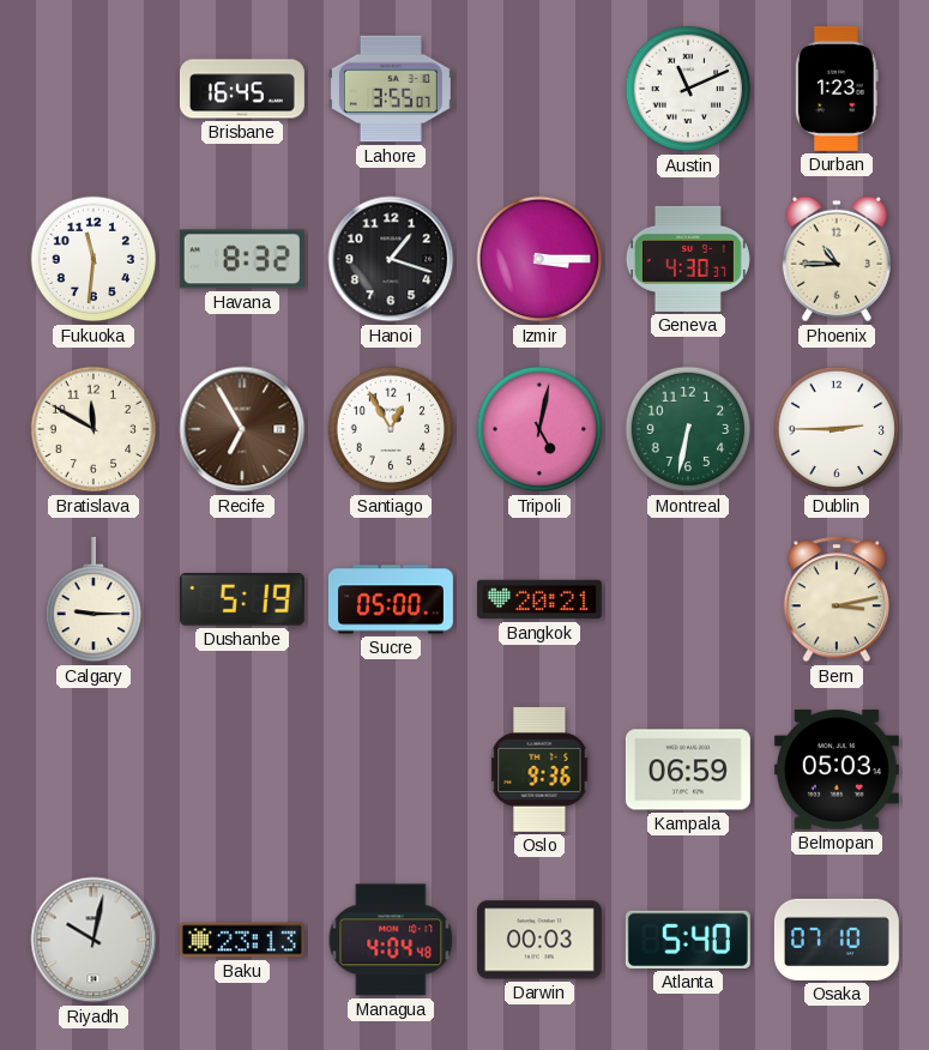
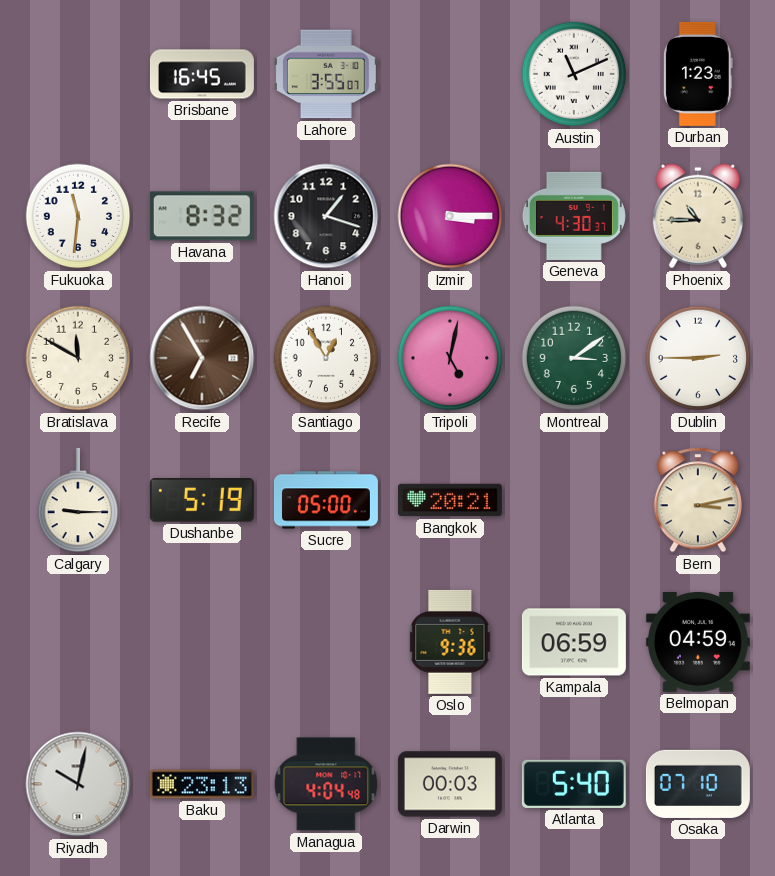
Montreal: 6:32 -> 3:09 (574, 358)
Belmopan: 05:03 -> 04:59 (698, 642)
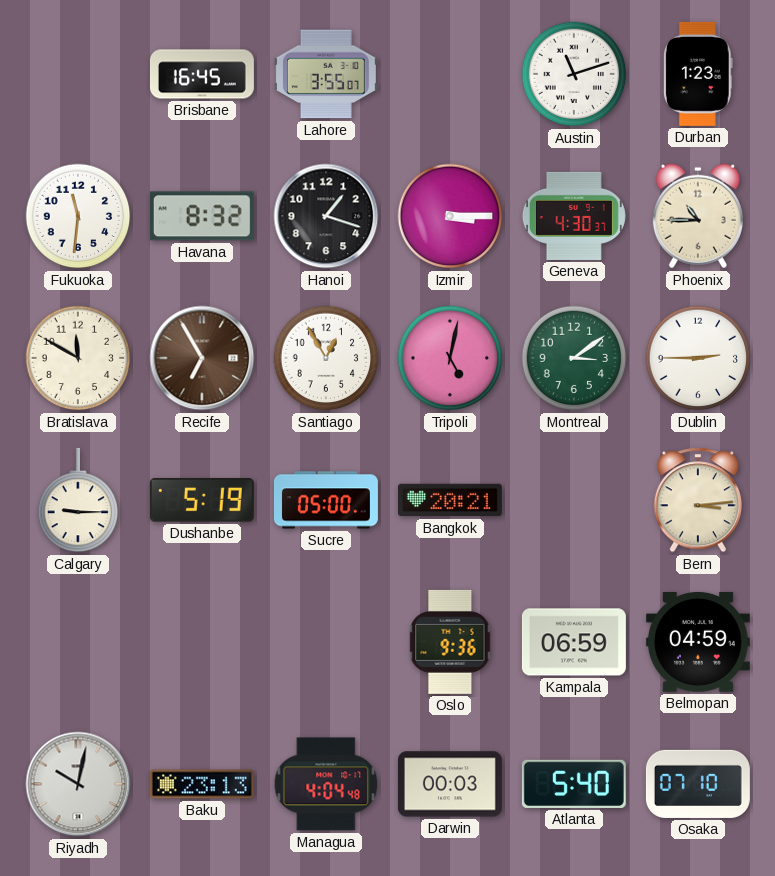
Austin: 11:11 -> 11:12 (574, 74)
Bern: 3:13 -> 3:14 (698, 500)
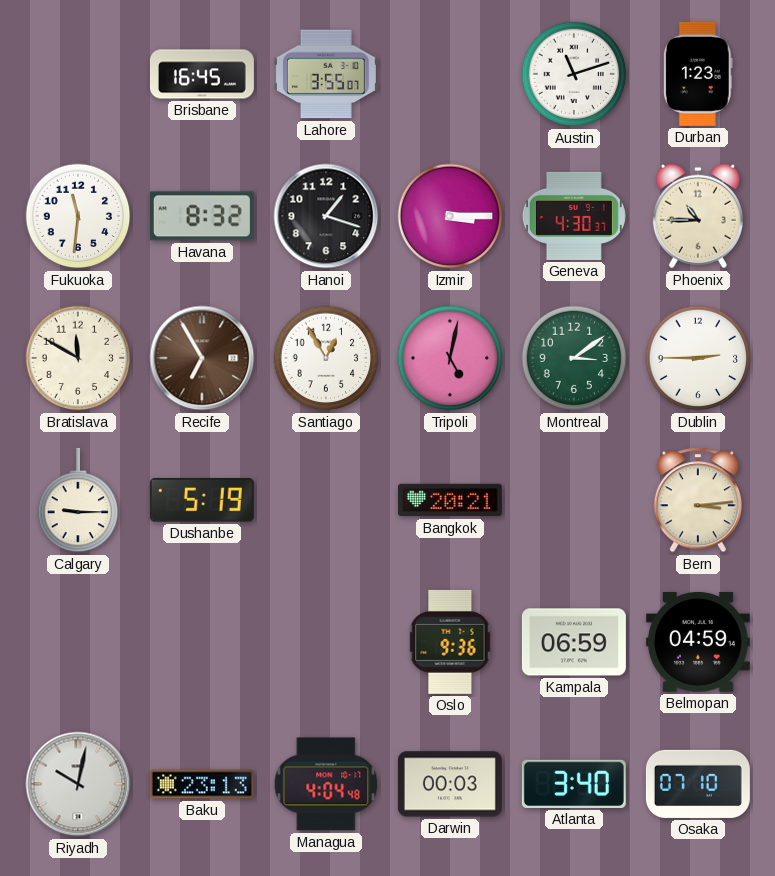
Sucre: 05:00 -> none (326, 500)
Atlanta: 5:40 -> 3:40 (574, 784)
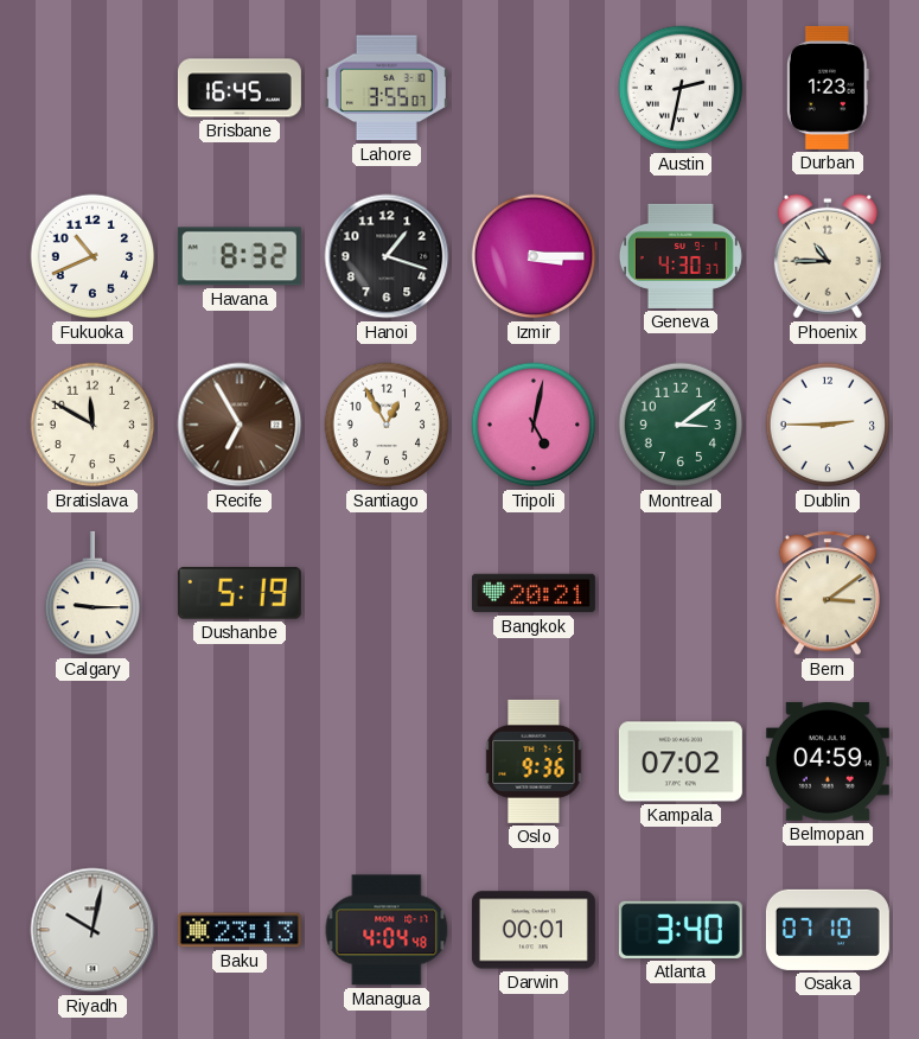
Austin: 11:12 -> 2:32 (681, 88)
Fukuoka: 11:31 -> 10:41 (92, 256)
Bern: 3:14 -> 3:09 (828, 593)
Kampala: 06:59 -> 07:02 (681, 761)
Darwin: 00:03 -> 00:01 (534, 930)
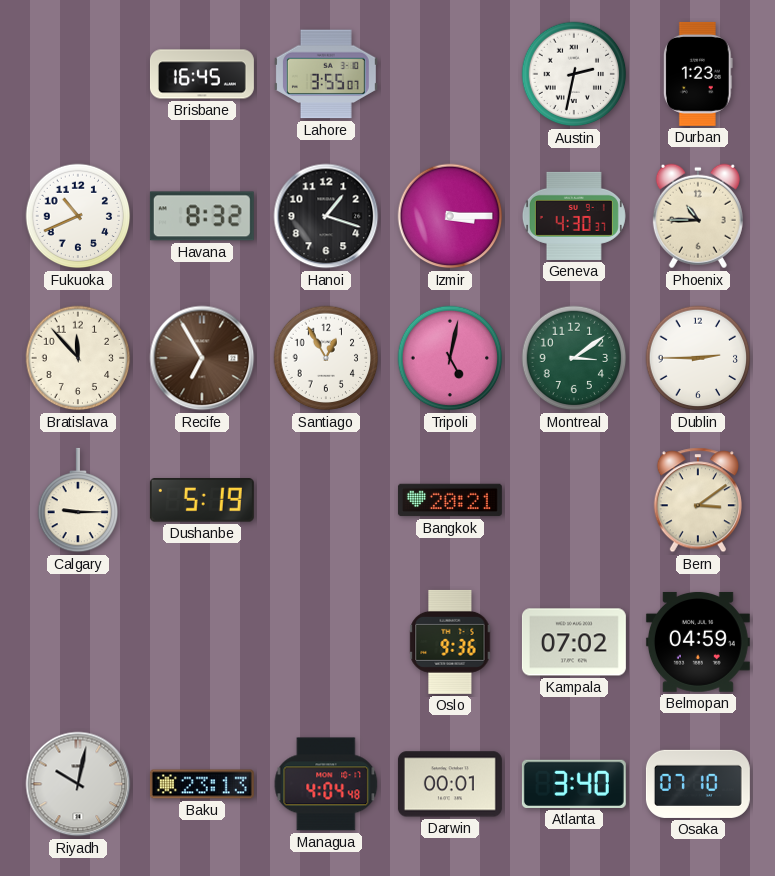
Bratislava: 11:50 -> 11:53 (78, 358)
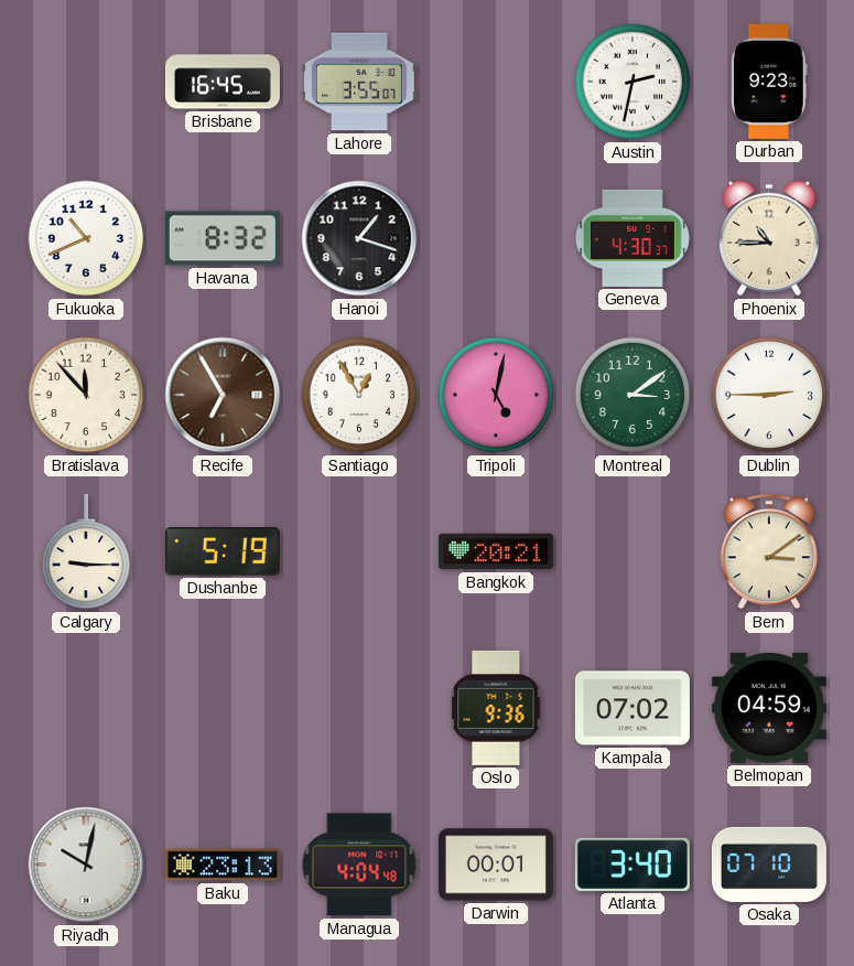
Durban: 1:23 -> 9:23 (769, 82)
Izmir: 3:15 -> none (450, 216)
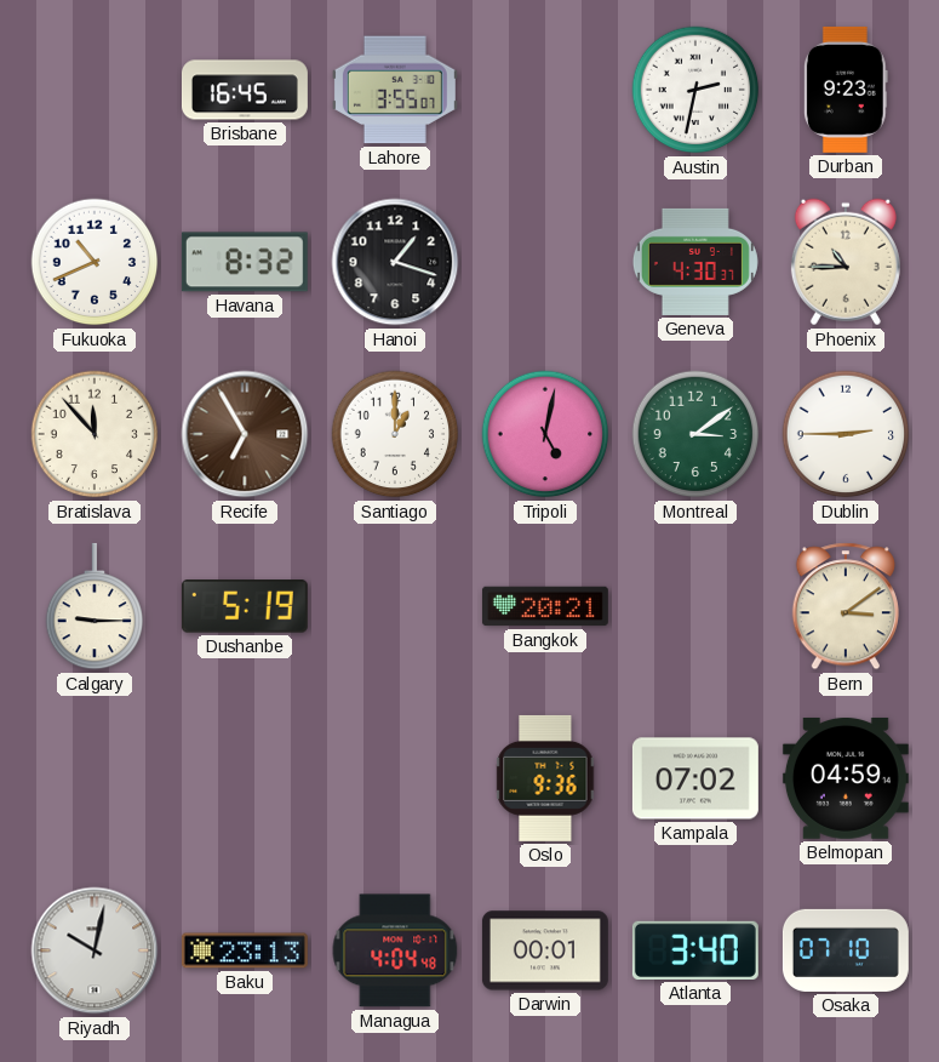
Santiago: 12:55 -> 1:00 (395, 434)
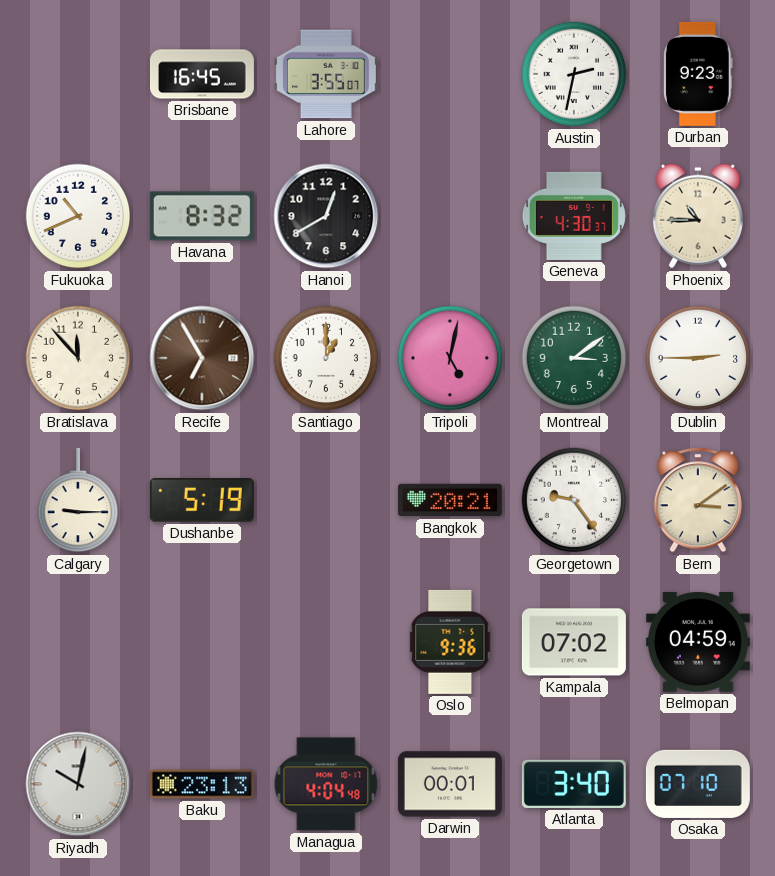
Hanoi: 1:18 -> 12:40 (326, 216)
Georgetown: none -> 9:24 (574, 500)
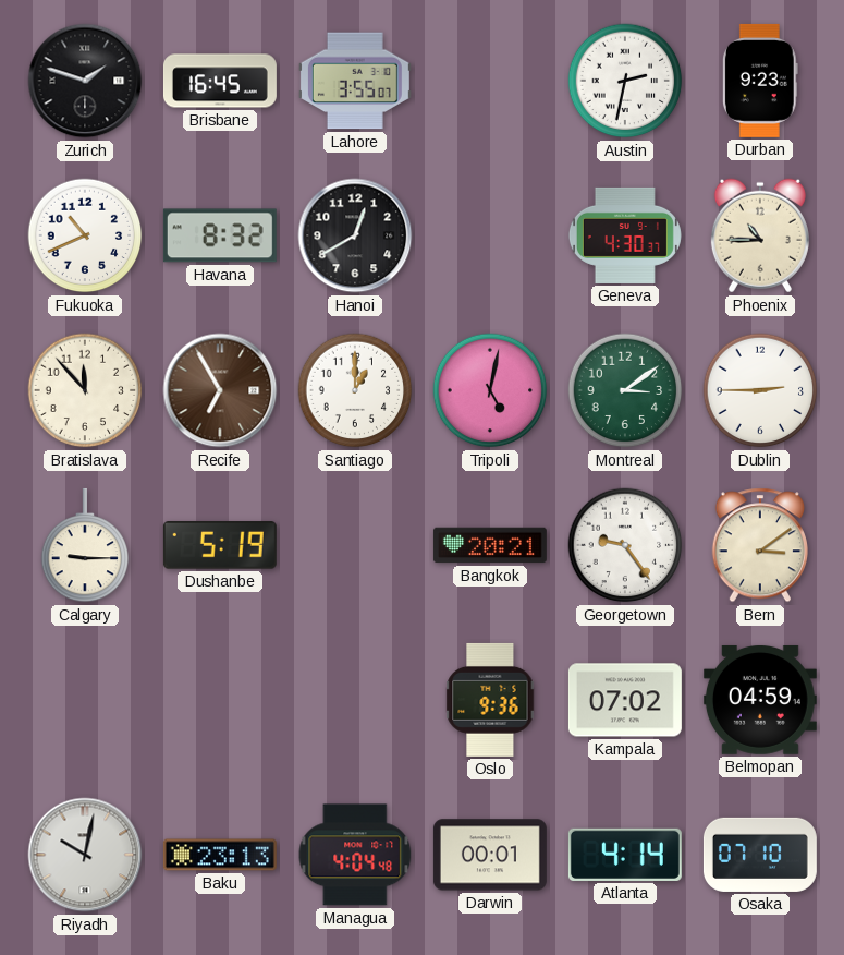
Zurich: none -> 1:48 (85, 81)
Atlanta: 3:40 -> 4:14 (625, 855)
